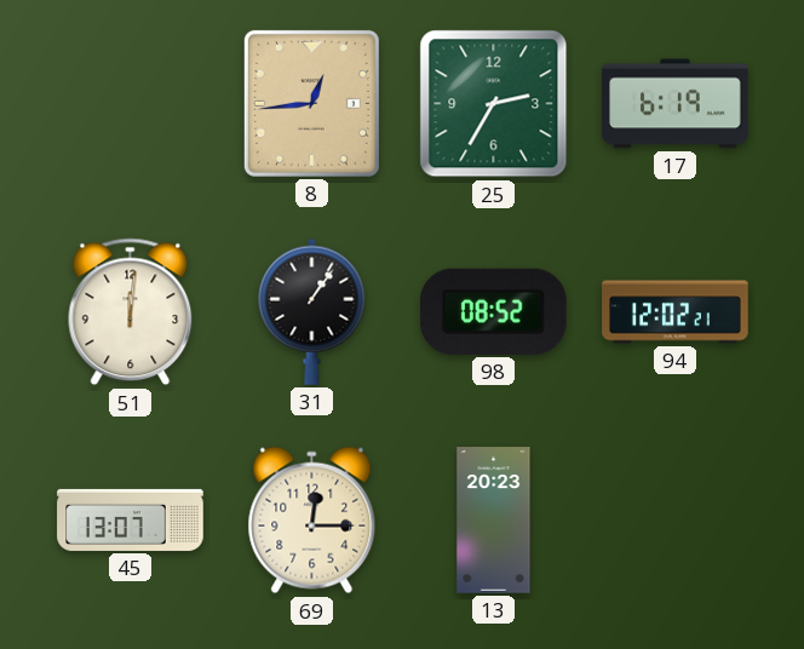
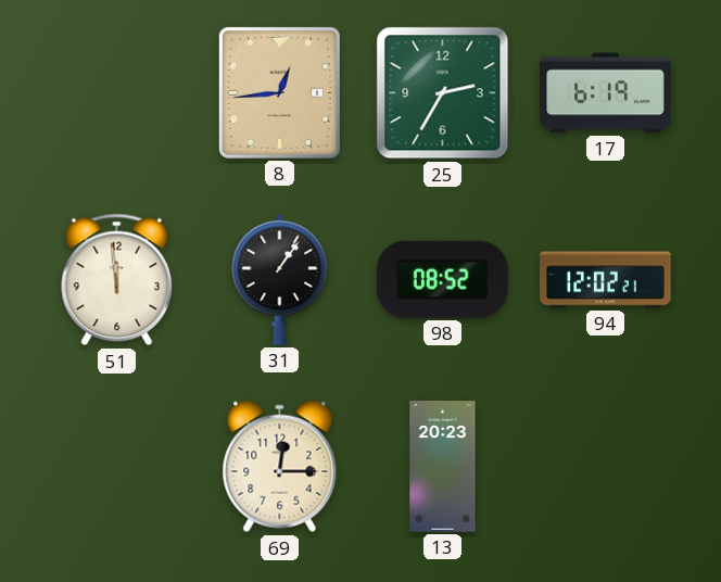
51: 12:01 -> 11:59 (117, 280)
45: 13:07 -> none (131, 519)
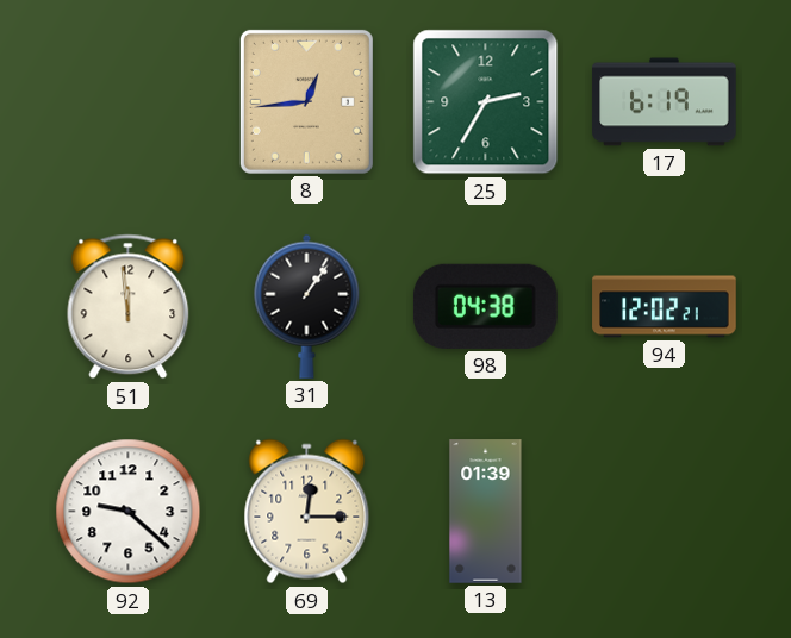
98: 08:52 -> 04:38 (485, 306)
92: none -> 9:22 (129, 512)
13: 20:23 -> 01:39 (486, 512)
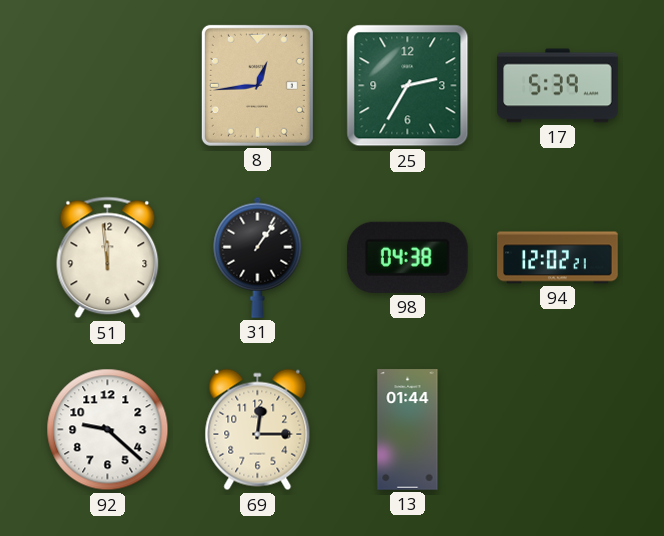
17: 6:19 -> 5:39 (558, 86)
13: 01:39 -> 01:44 (408, 430)
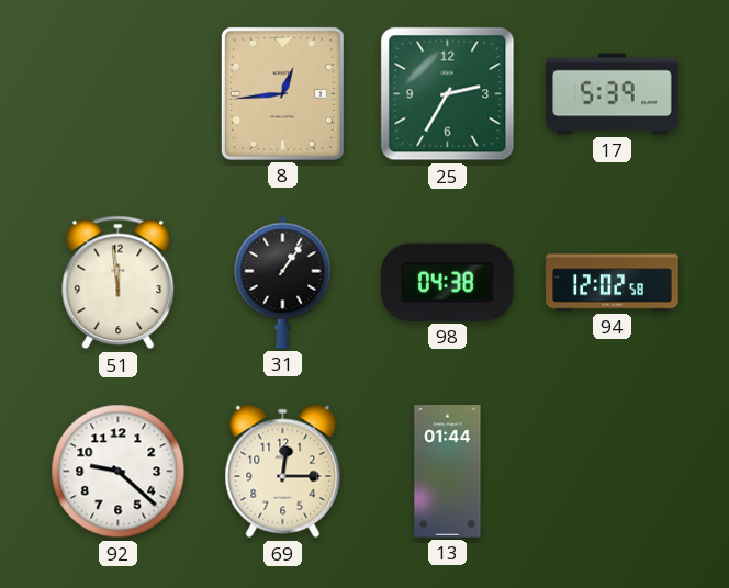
94: 12:02:21 -> 12:02:58 (613, 283)
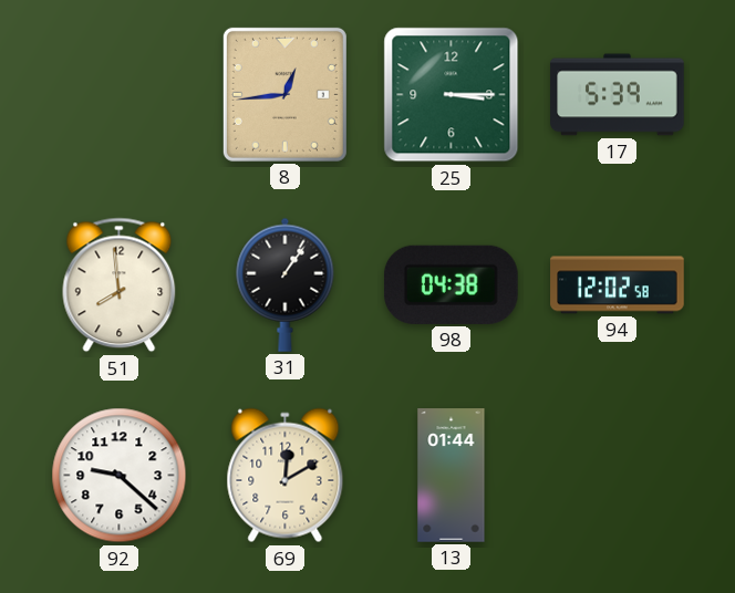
25: 2:35 -> 3:15 (452, 95)
51: 11:59 -> 7:59 (120, 285)
69: 12:15 -> 12:10 (286, 476)
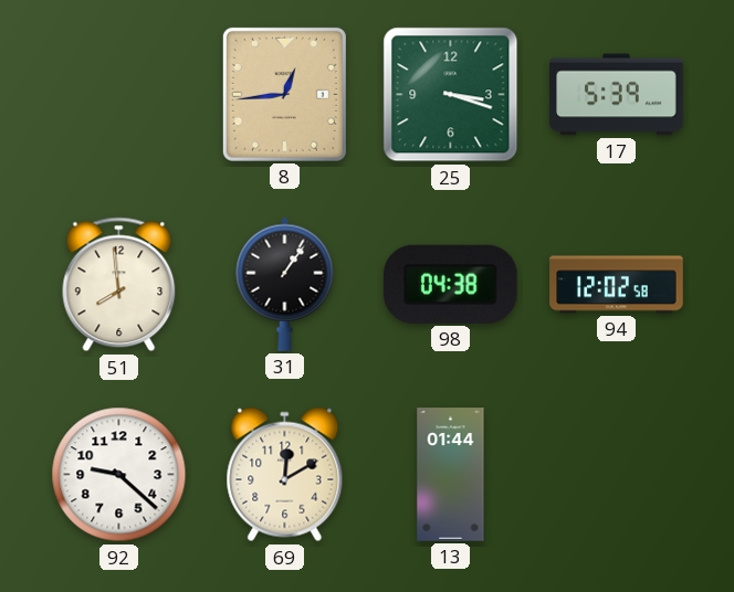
25: 3:15 -> 3:18 (451, 95)
